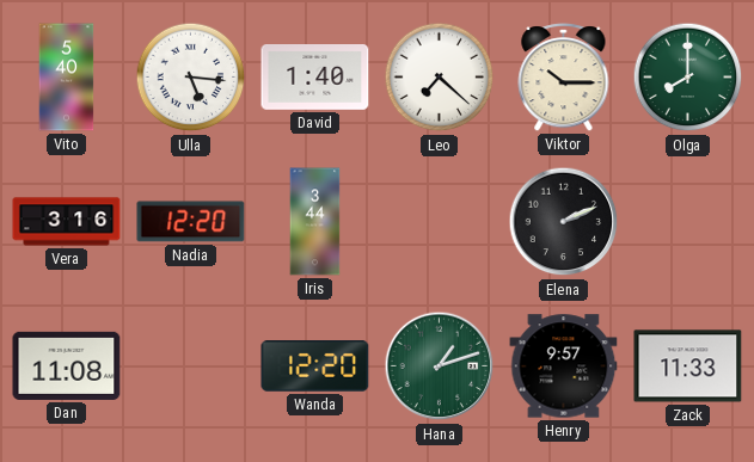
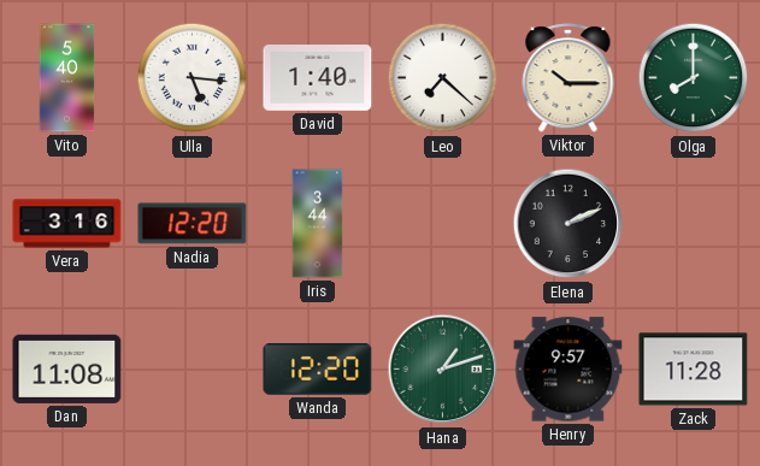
Zack: 11:33 -> 11:28 (694, 370)
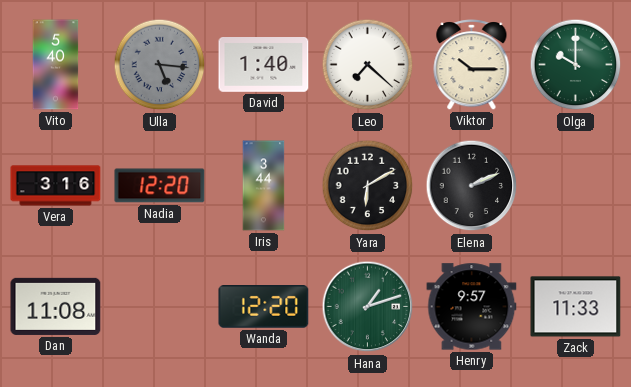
Ulla dial: white -> grey (160, 65)
Olga: 8:00 -> 10:00 (576, 65)
Yara: none -> 6:10 (368, 186)
Zack: 11:28 -> 11:33 (576, 307)
